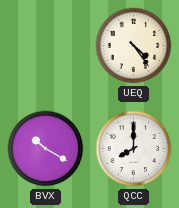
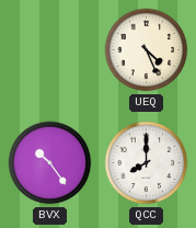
UEQ: 4:24 -> 4:26 (147, 50)
BVX: 10:20 -> 10:24 (50, 163)
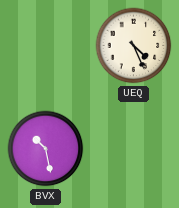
BVX: 10:24 -> 10:28 (46, 149)
QCC: 8:00 -> none (147, 163)
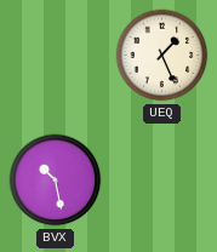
UEQ: 4:26 -> 1:26 (162, 56)
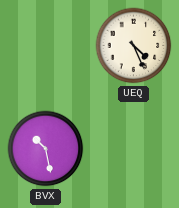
UEQ: 1:26 -> 4:26 (134, 46)
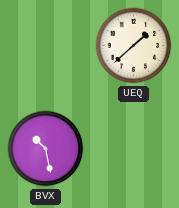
UEQ: 4:26 -> 1:38 (134, 46)
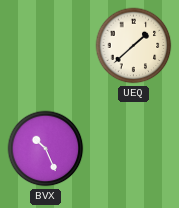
BVX: 10:28 -> 10:26 (46, 149)
